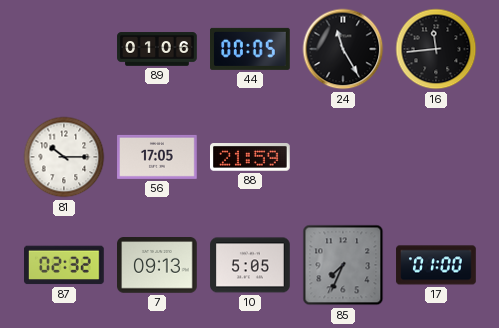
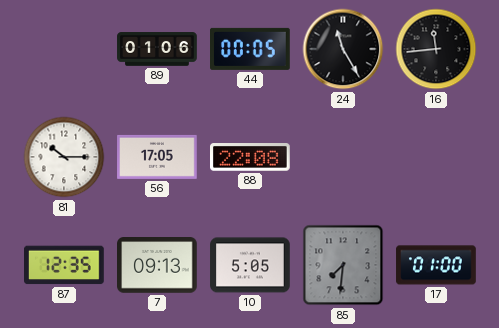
88: 21:59 -> 22:08 (251, 158)
87: 02:32 -> 12:35 (65, 265)
85: 7:34 -> 7:31 (343, 265)
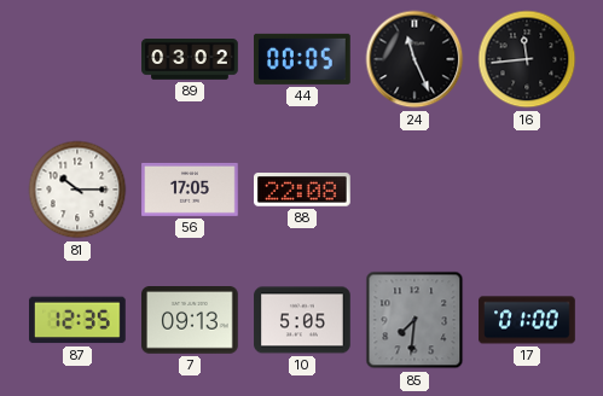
89: 01:06 -> 03:02 (190, 59)
24: 11:25 -> 11:26 (414, 59)
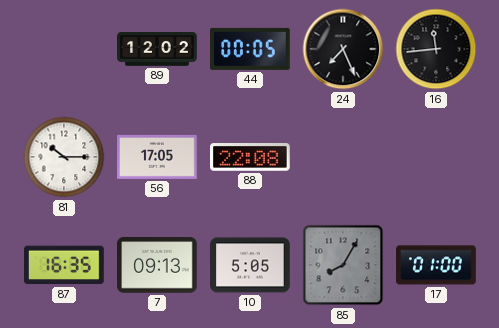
89: 03:02 -> 12:02 (157, 49)
24: 11:26 -> 7:26 (343, 49)
87: 12:35 -> 16:35 (65, 265)
85: 7:31 -> 8:05 (343, 265)
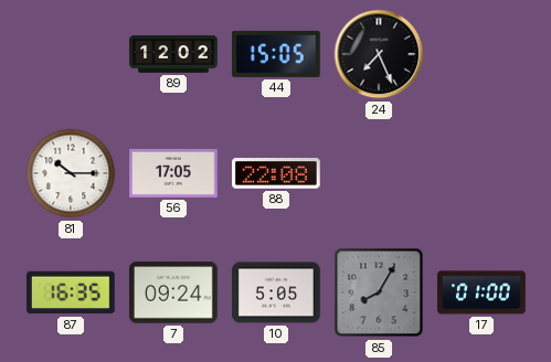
44: 00:05 -> 15:05 (277, 54)
16: 11:44 -> none (436, 49)
7: 09:13 -> 09:24 (174, 294)
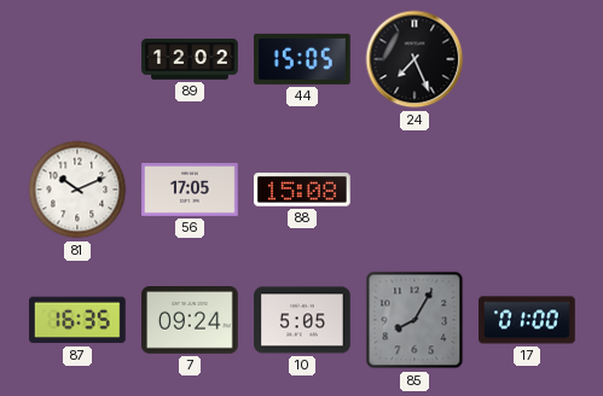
81: 10:15 -> 10:11 (77, 190)
88: 22:08 -> 15:08 (303, 191)
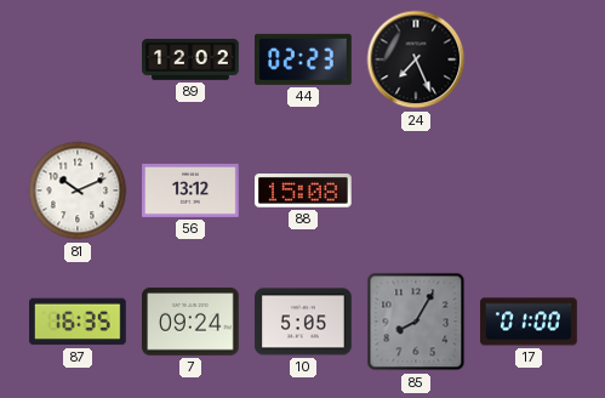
44: 15:05 -> 02:23 (304, 59)
56: 17:05 -> 13:12 (190, 191)
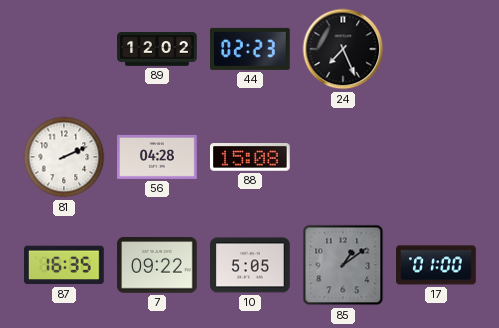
81: 10:11 -> 2:11 (64, 157)
56: 13:12 -> 04:28 (157, 157)
7: 09:24 -> 09:22 (158, 266)
85: 8:05 -> 1:09 (343, 265)
